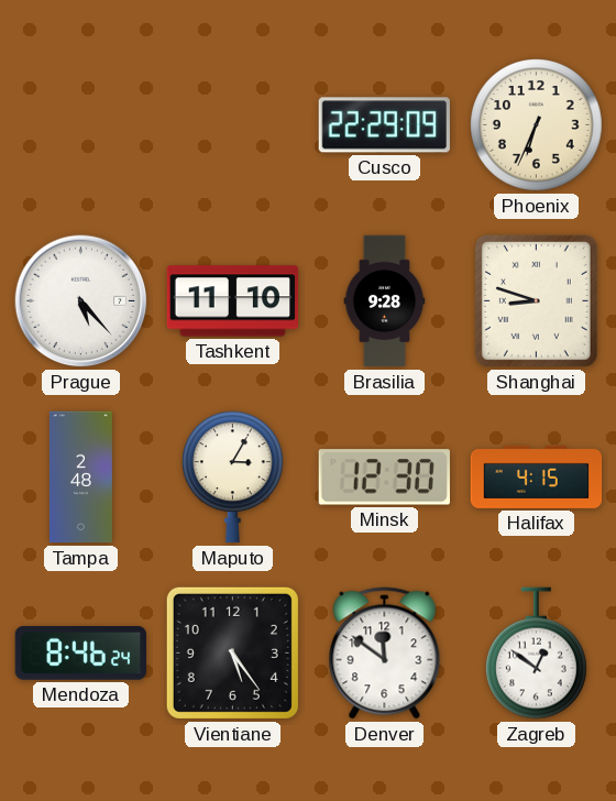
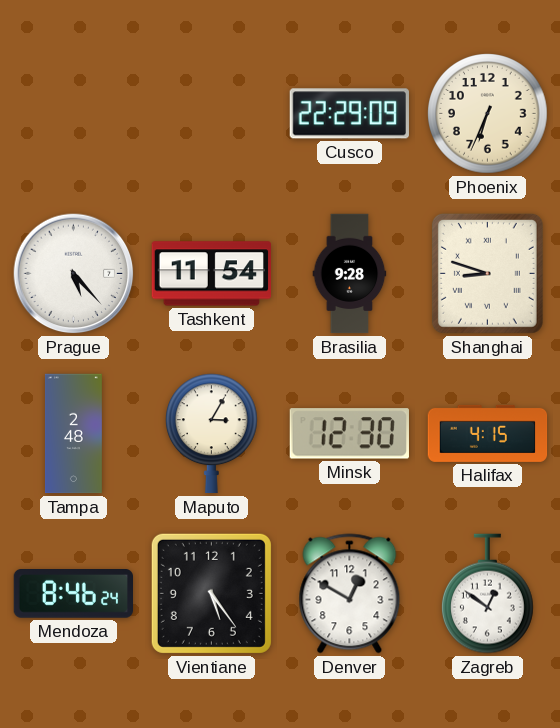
Tashkent: 11:10 -> 11:54 (211, 274)
Denver: 11:51 -> 12:50 (350, 594)
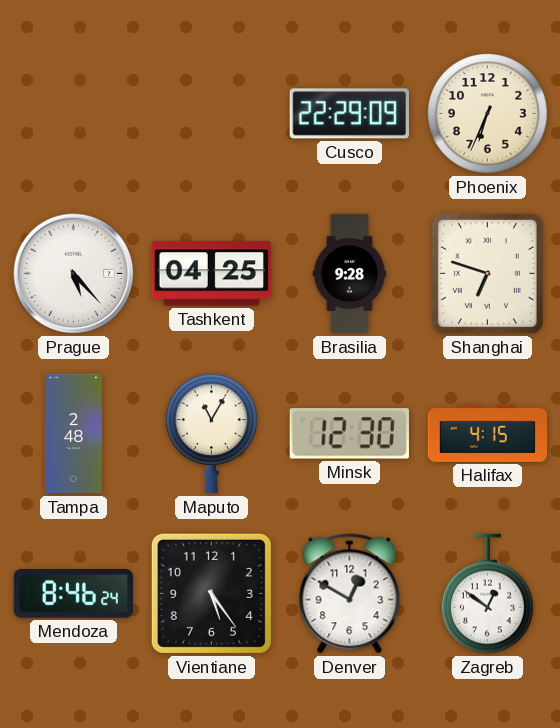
Tashkent: 11:54 -> 04:25 (211, 274)
Shanghai: 8:48 -> 6:48 (487, 273)
Maputo: 3:05 -> 11:05 (212, 434)
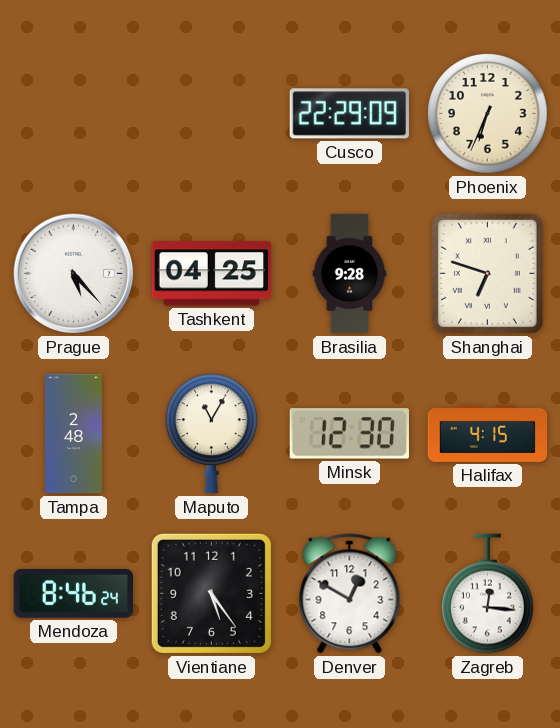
Zagreb: 12:51 -> 12:16 (488, 594)
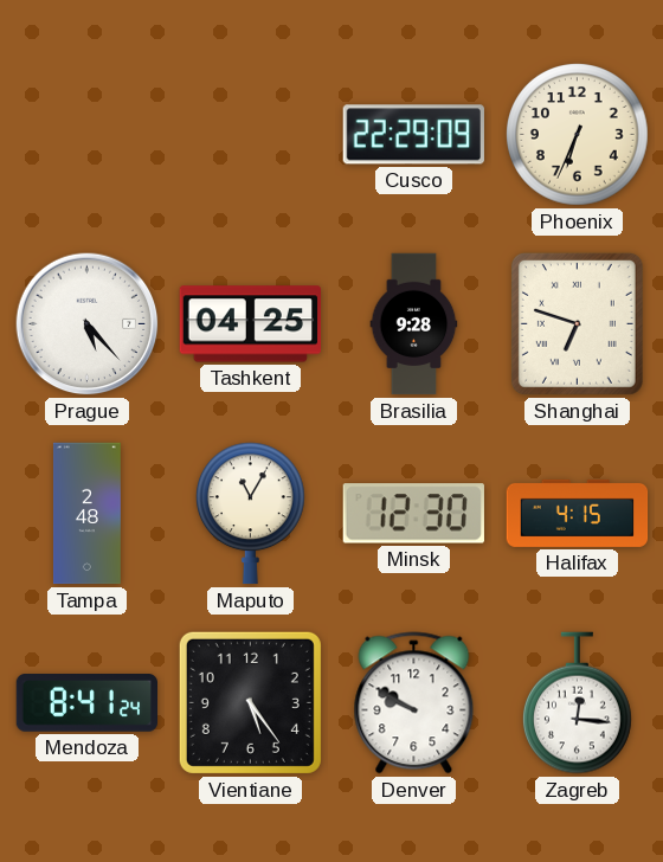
Mendoza: 8:46 -> 8:41 (86, 703)
Denver: 12:50 -> 9:50 (414, 703)
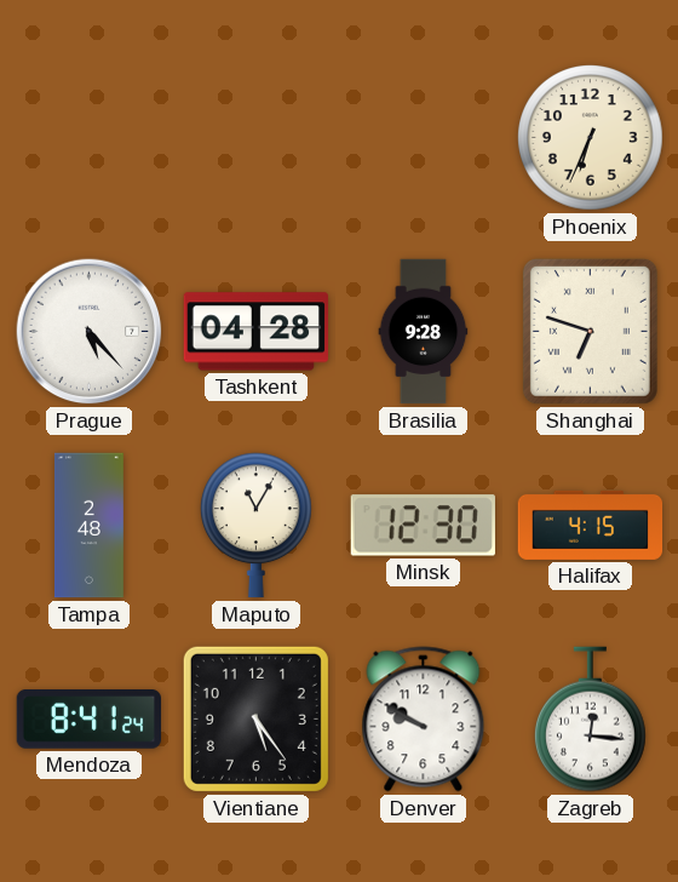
Cusco: 22:29 -> none (413, 135)
Tashkent: 04:25 -> 04:28 (255, 332)
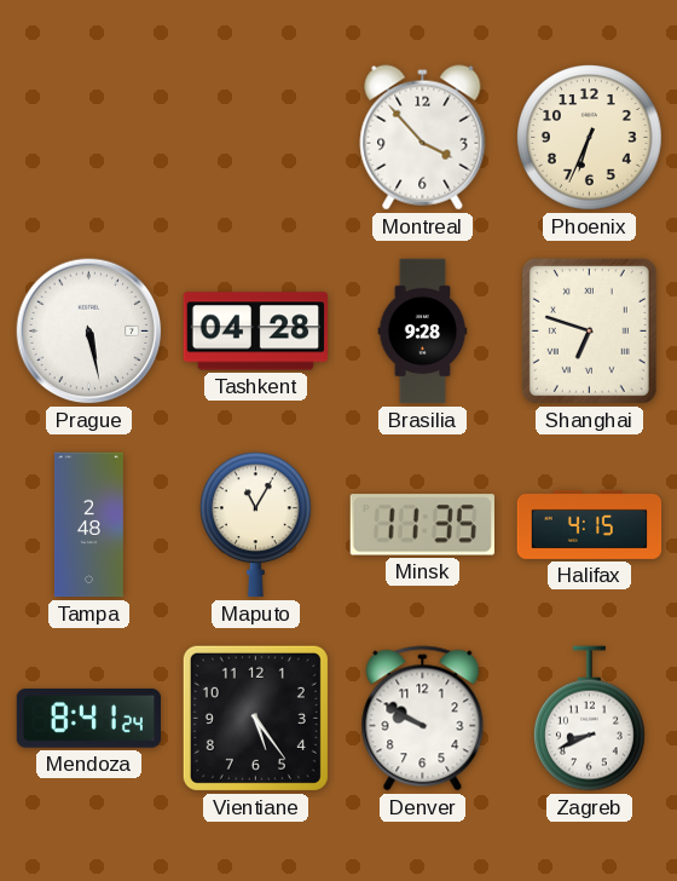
Montreal: none -> 3:53 (423, 138)
Prague: 5:23 -> 5:28 (89, 332)
Minsk: 12:30 -> 11:35 (422, 525)
Zagreb: 12:16 -> 8:41 (590, 719)
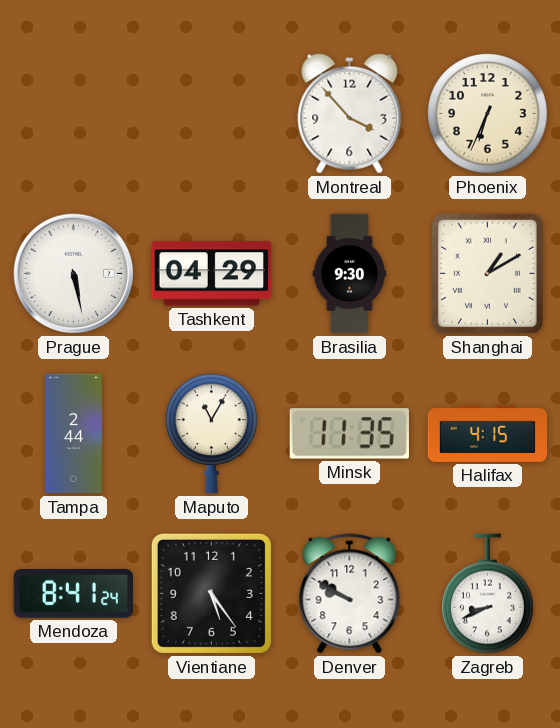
Tashkent: 04:28 -> 04:29 (211, 274)
Brasilia: 9:28 -> 9:30 (350, 274)
Shanghai: 6:48 -> 1:10 (487, 273)
Tampa: 2:48 -> 2:44 (73, 434)
